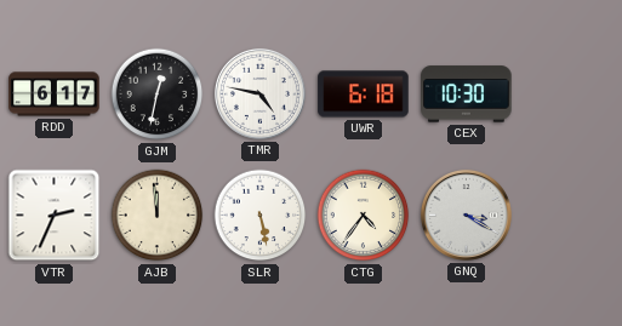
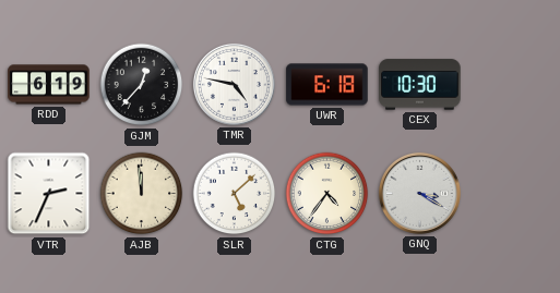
RDD: 6:17 -> 6:19 (49, 85)
GJM: 12:32 -> 12:37 (142, 85)
SLR: 5:28 -> 5:08 (235, 194)
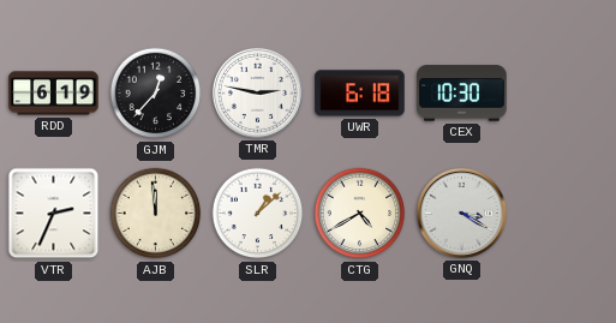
TMR: 4:47 -> 2:47 (257, 92)
SLR: 5:08 -> 1:08 (258, 214)
CTG: 4:36 -> 4:40 (360, 214)
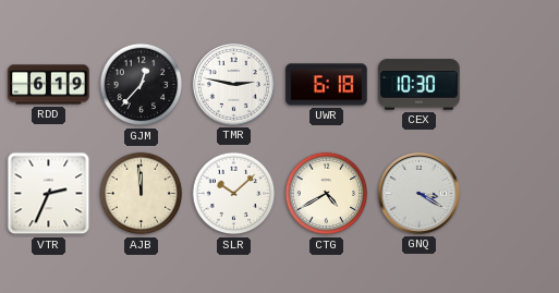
SLR: 1:08 -> 10:08 (234, 194)
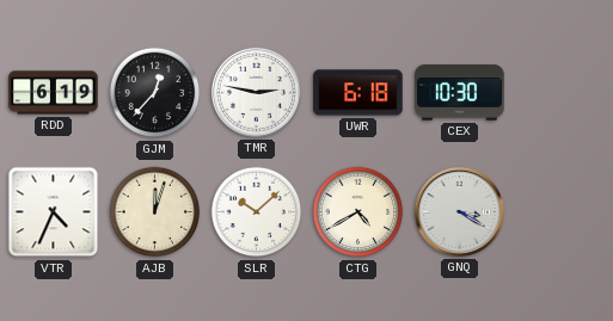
VTR: 2:34 -> 4:34 (54, 212)
AJB: 11:59 -> 12:03 (155, 212)
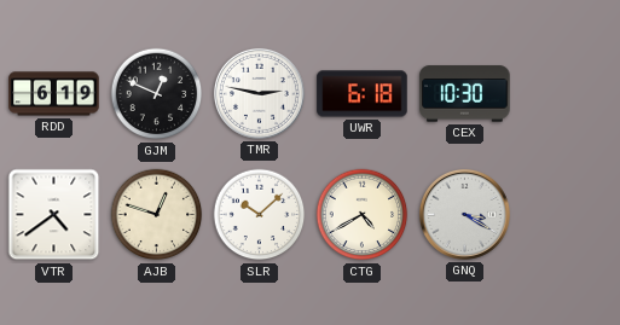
GJM: 12:37 -> 12:49 (157, 94)
VTR: 4:34 -> 4:39 (54, 215)
AJB: 12:03 -> 12:48 (157, 215)
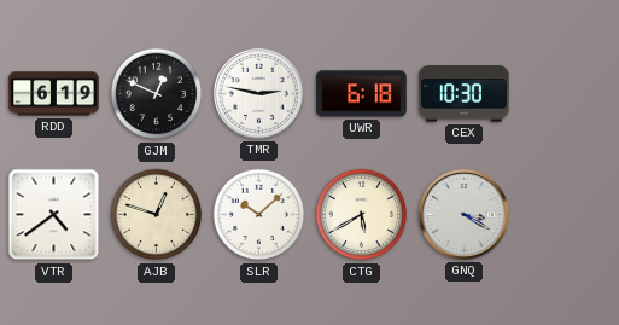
CTG: 4:40 -> 5:40 (362, 215)
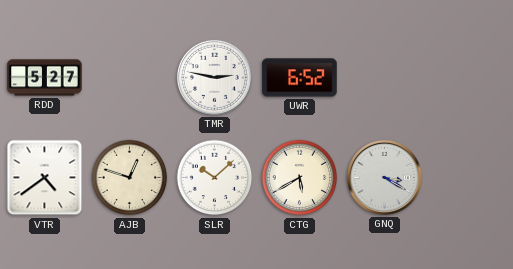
RDD: 6:19 -> 5:27 (45, 78)
GJM: 12:49 -> none (157, 94)
UWR: 6:18 -> 6:52 (300, 78)
CEX: 10:30 -> none (465, 94)
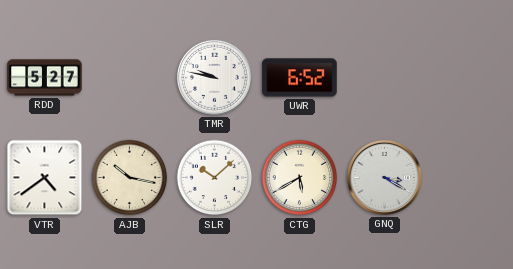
TMR: 2:47 -> 9:47 (214, 77)
AJB: 12:48 -> 10:17 (130, 178)
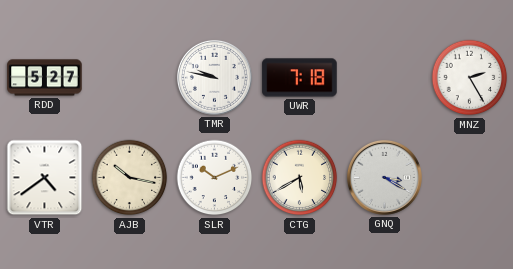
UWR: 6:52 -> 7:18 (300, 78)
MNZ: none -> 2:25 (470, 78)
SLR: 10:08 -> 10:11 (215, 178)
